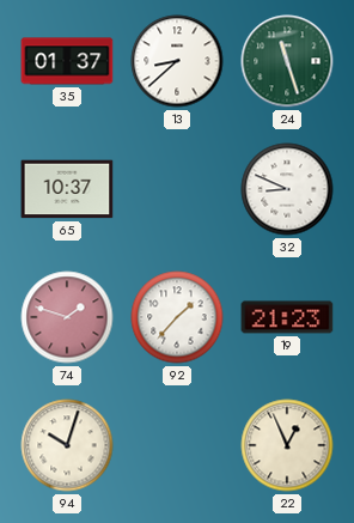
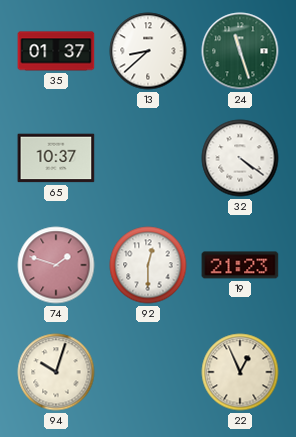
32: 8:49 -> 4:21 (240, 158)
92: 1:37 -> 12:30 (148, 265)
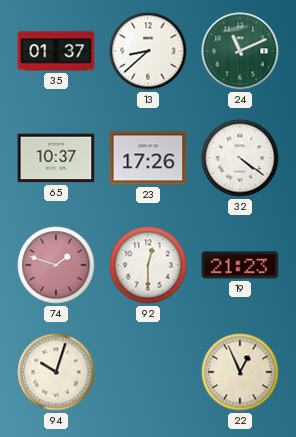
24: 11:27 -> 11:11 (240, 51)
23: none -> 17:26 (148, 158)
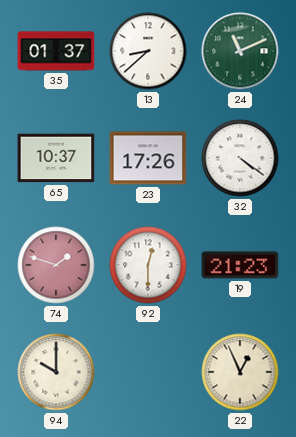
94: 10:03 -> 10:00 (56, 372)
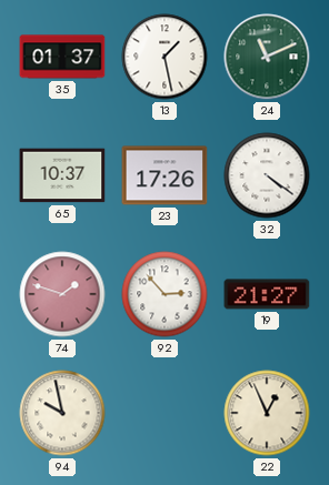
13: 8:38 -> 1:28 (164, 57)
92: 12:30 -> 2:53 (164, 294)
19: 21:23 -> 21:27 (267, 294)
94: 10:00 -> 9:58 (62, 413)
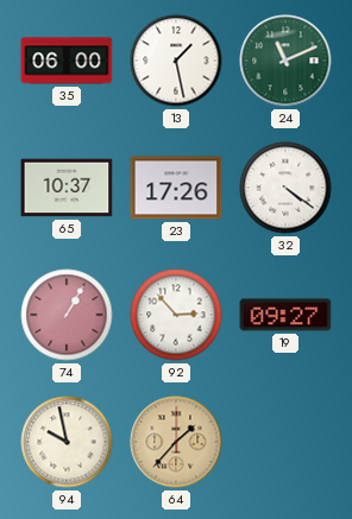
35: 01:37 -> 06:00 (67, 61)
74: 1:48 -> 1:05 (67, 315)
19: 21:27 -> 09:27 (285, 315)
64: none -> 1:37 (176, 442)
22: 12:56 -> none (267, 413)
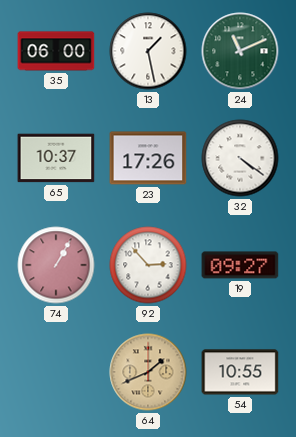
94: 9:58 -> none (67, 442)
64: 1:37 -> 1:41 (148, 372)
54: none -> 10:55 (240, 372)
